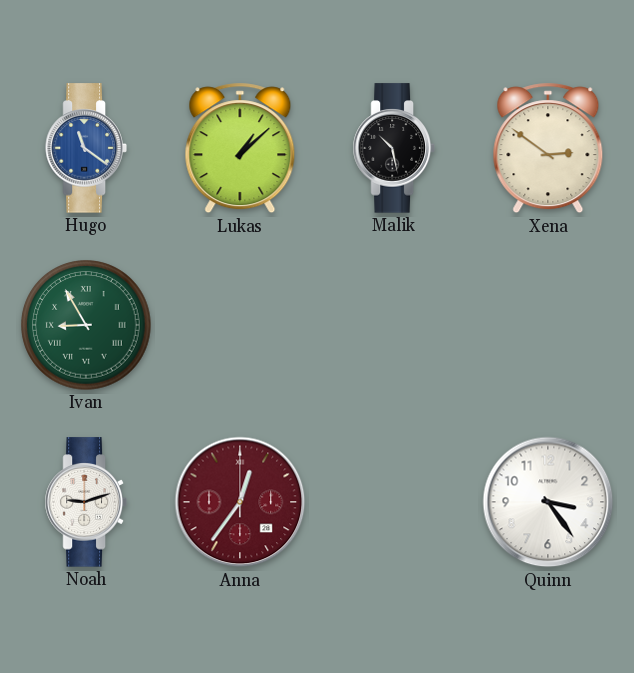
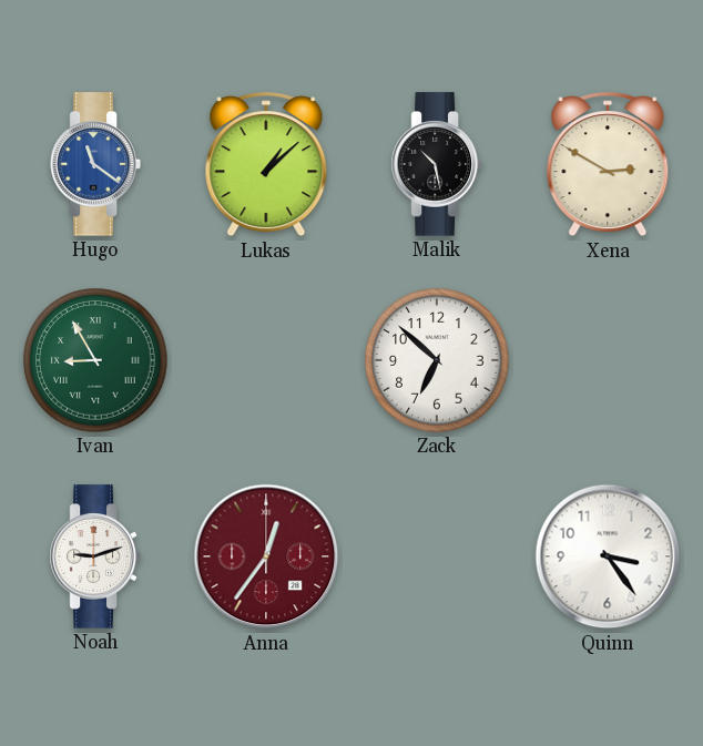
Xena: 2:51 -> 2:50 (608, 164)
Zack: none -> 6:52 (437, 360)
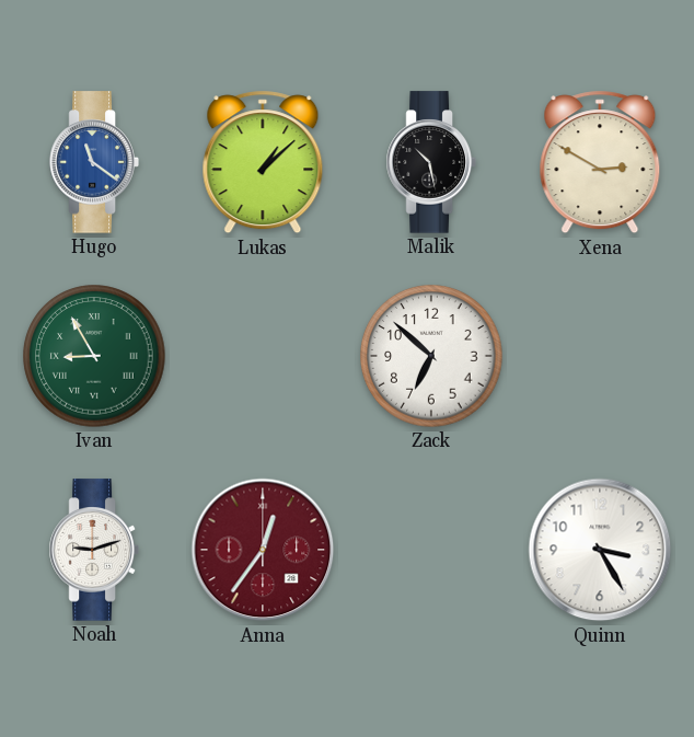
Quinn: 3:24 -> 3:25 (600, 550)
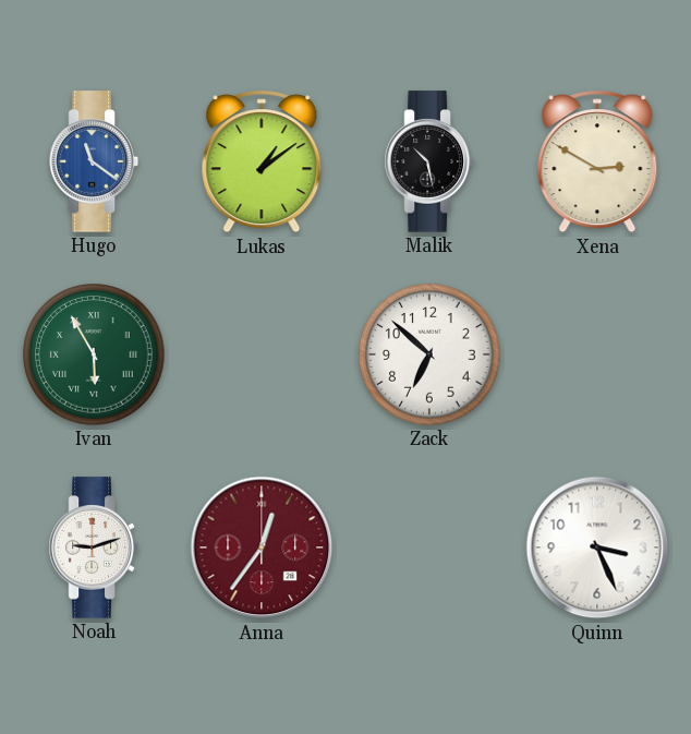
Lukas: 1:08 -> 1:09 (262, 161)
Ivan: 8:55 -> 5:55 (94, 354)
Quinn: 3:25 -> 3:26 (597, 548)
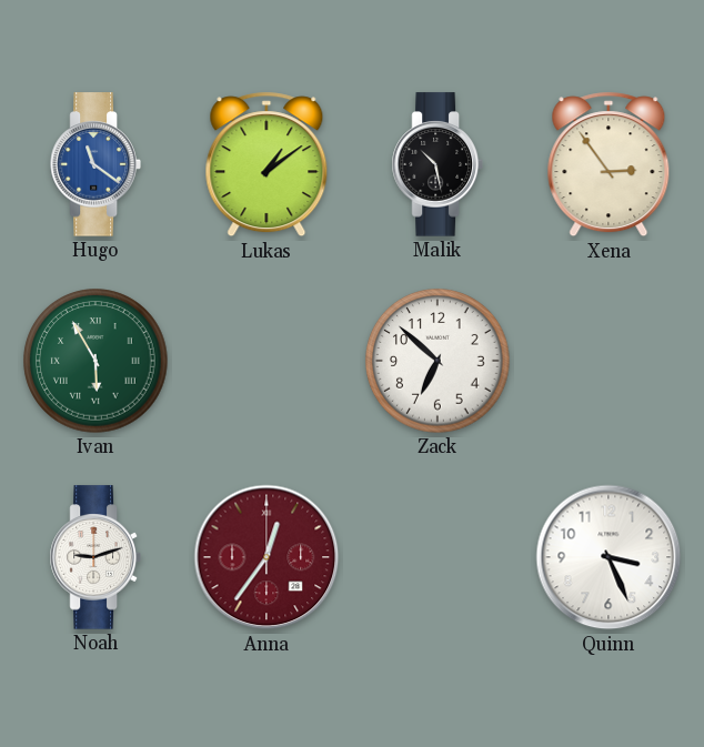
Xena: 2:50 -> 2:54 (609, 164)
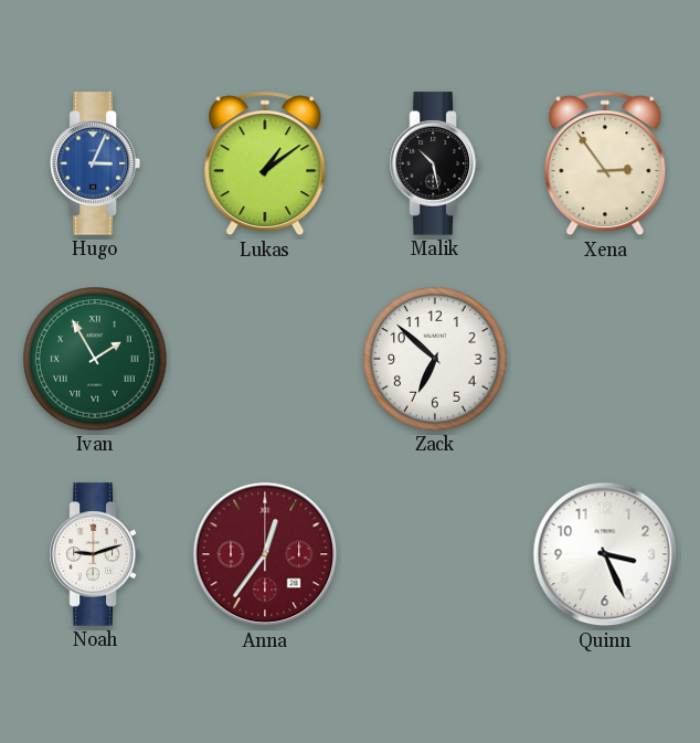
Hugo: 11:21 -> 3:04 (95, 163)
Ivan: 5:55 -> 1:55 (95, 359)
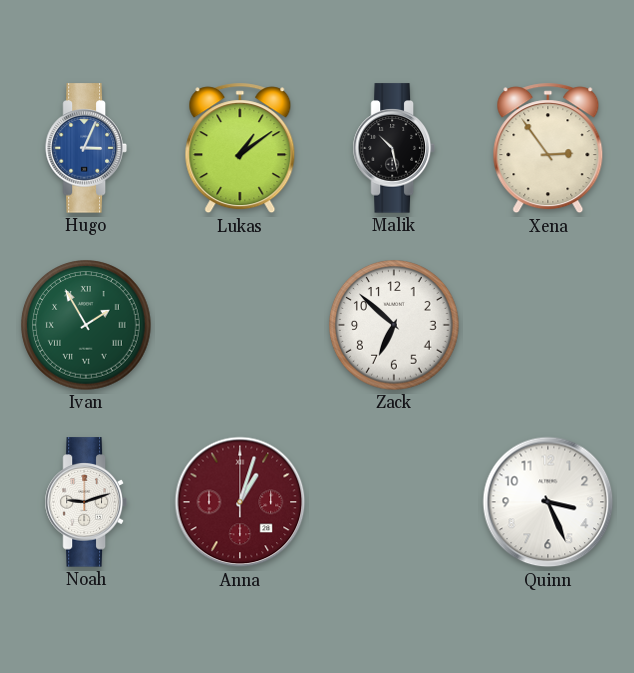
Anna: 12:36 -> 1:03 (240, 502)
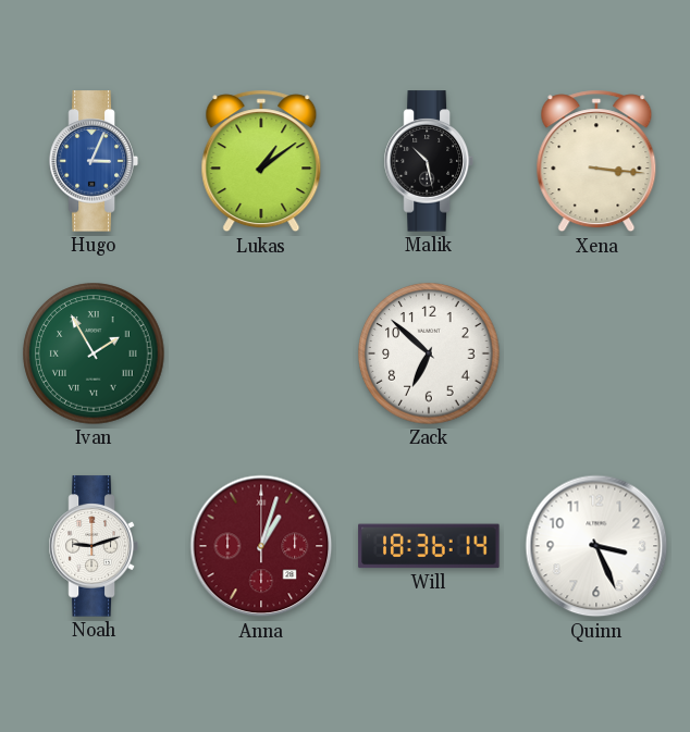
Xena: 2:54 -> 3:16 (596, 161)
Will: none -> 18:36 (429, 546)
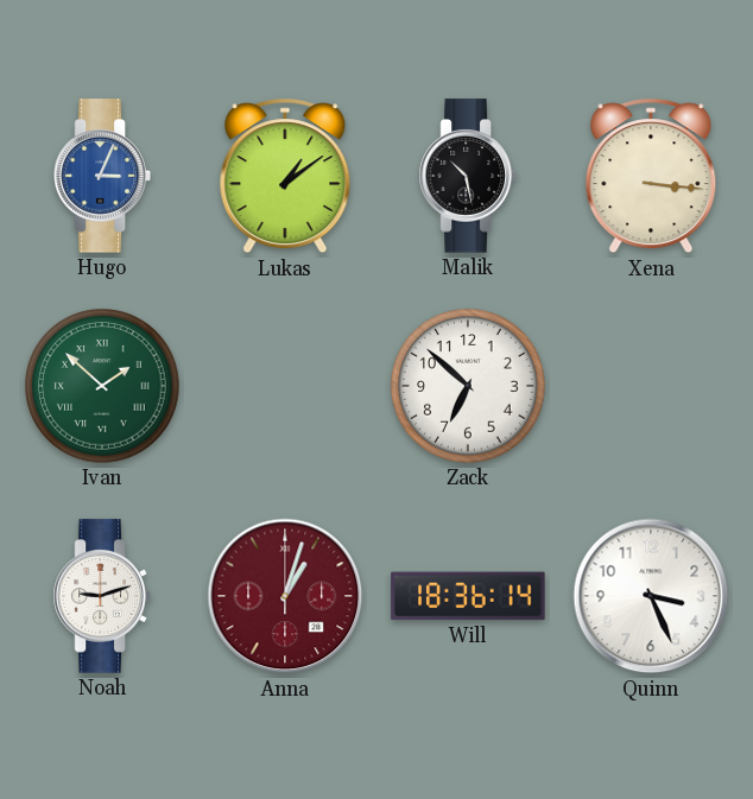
Ivan: 1:55 -> 1:52 (102, 386)
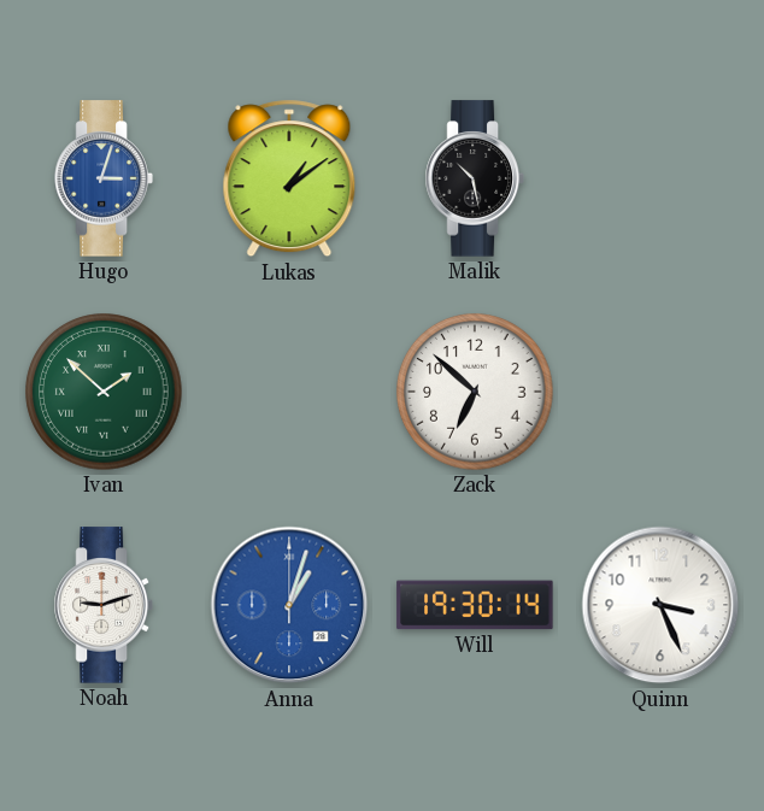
Hugo: 3:04 -> 3:03 (104, 178)
Xena: 3:16 -> none (651, 176)
Anna dial: burgundy -> blue (289, 605)
Will: 18:36 -> 19:30 (475, 605)
